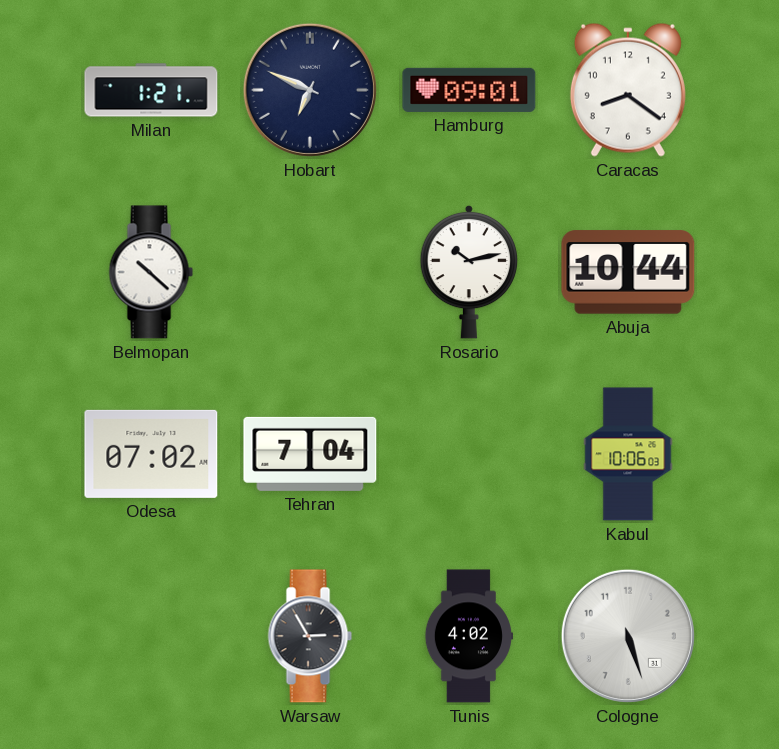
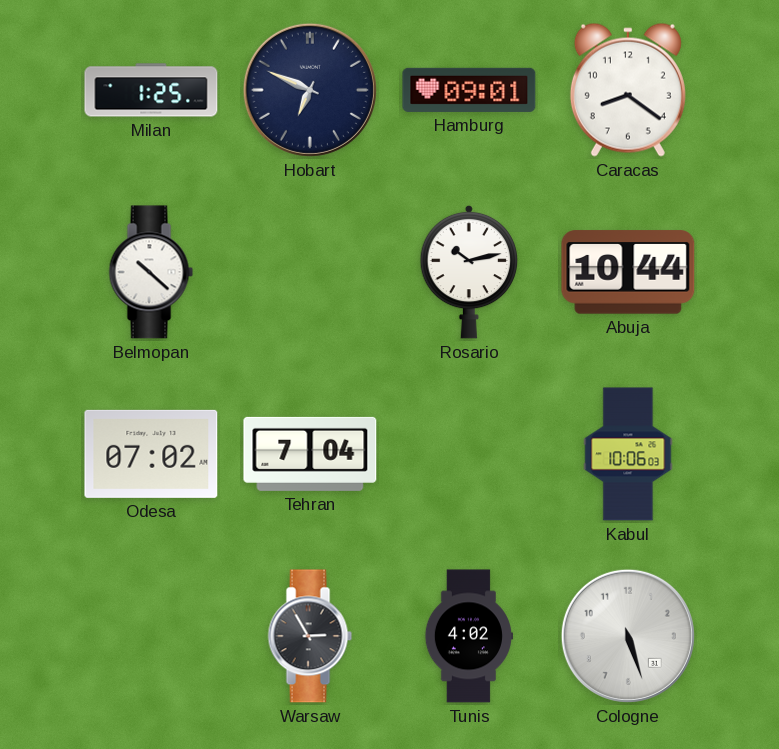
Milan: 1:21 -> 1:25 (151, 90)
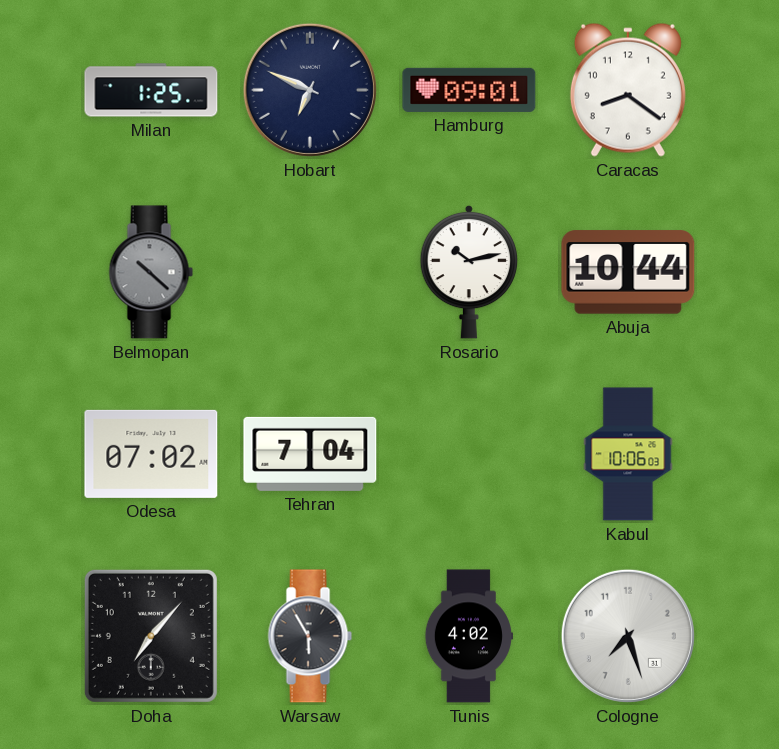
Belmopan dial: white -> grey (151, 272)
Doha: none -> 7:07 (151, 636)
Warsaw: 2:55 -> 5:55 (310, 636)
Cologne: 5:27 -> 7:27 (628, 636)
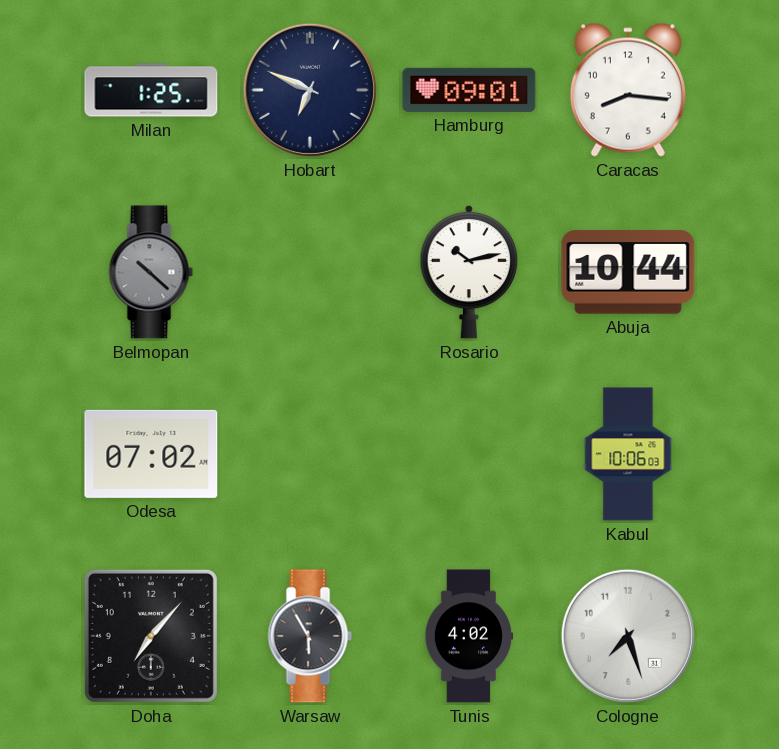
Caracas: 8:21 -> 8:16 (628, 90)
Tehran: 7:04 -> none (310, 454)
